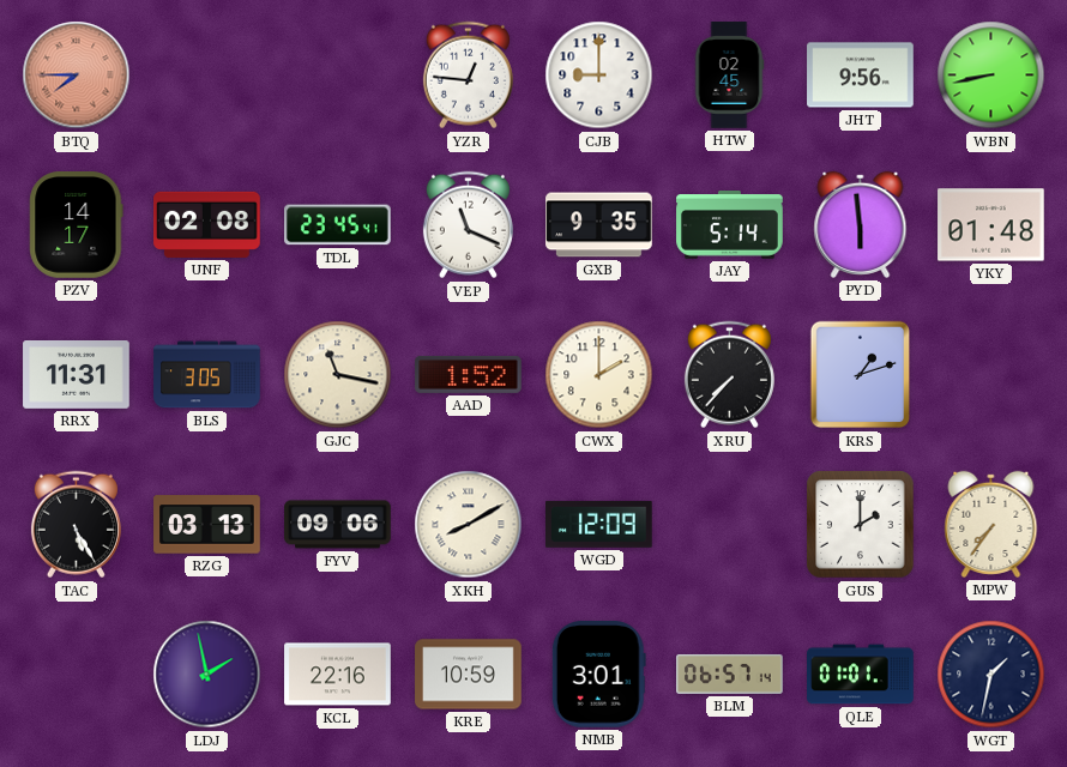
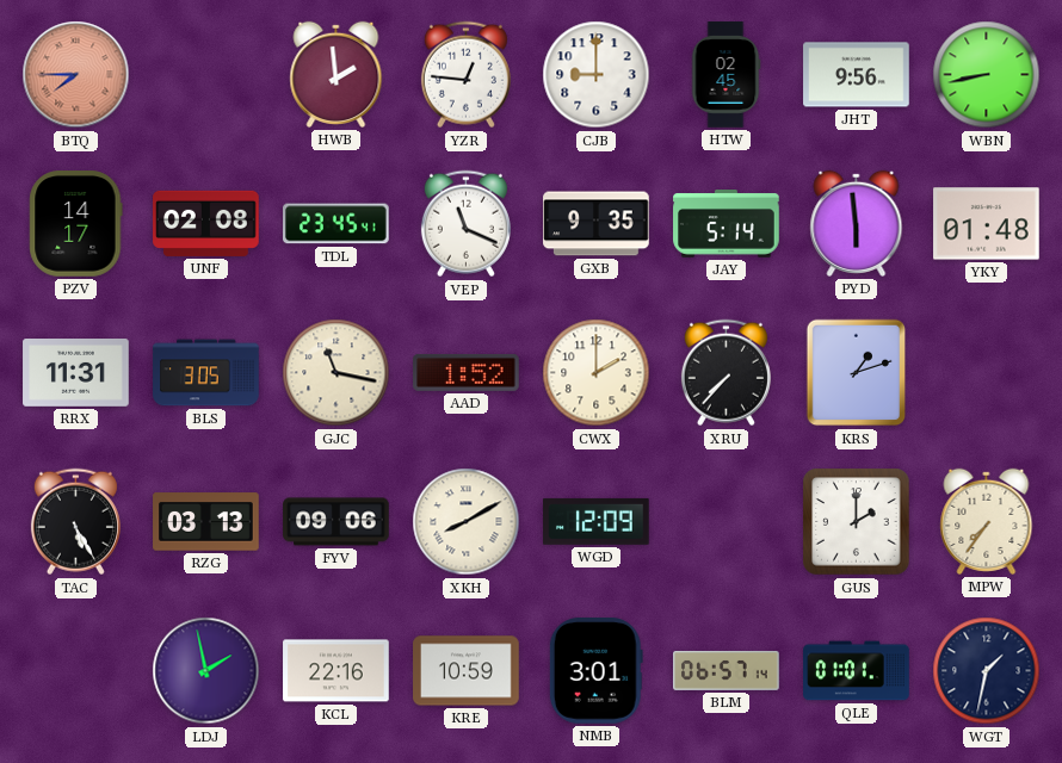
HWB: none -> 1:59 (336, 74)
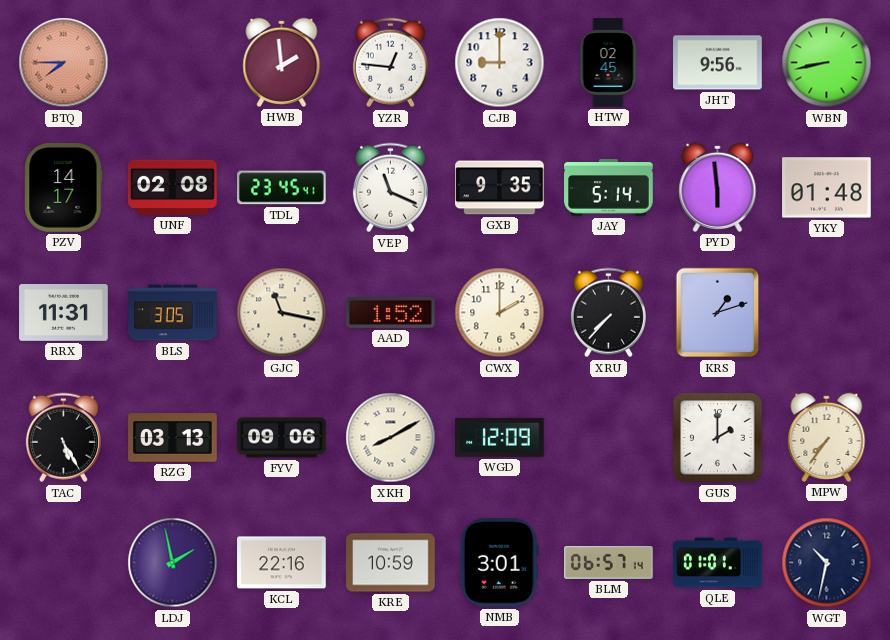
WGT: 1:32 -> 10:32 (827, 563)
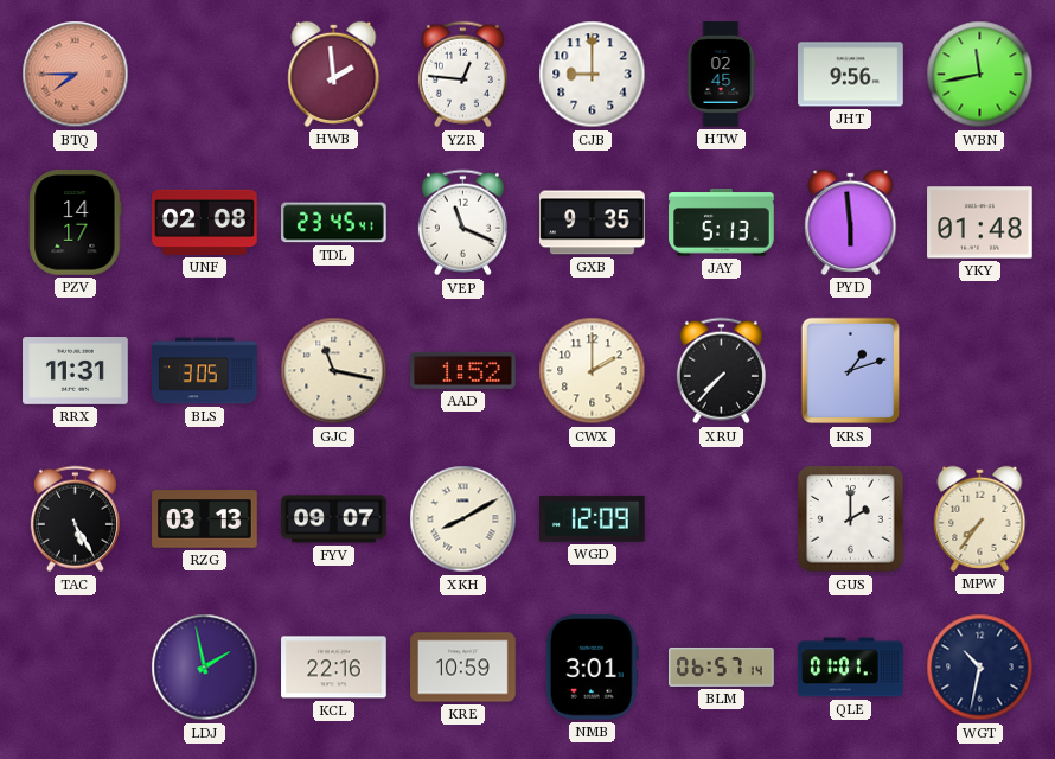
WBN: 8:43 -> 11:43 (980, 75)
JAY: 5:14 -> 5:13 (722, 223)
FYV: 09:06 -> 09:07 (334, 519)
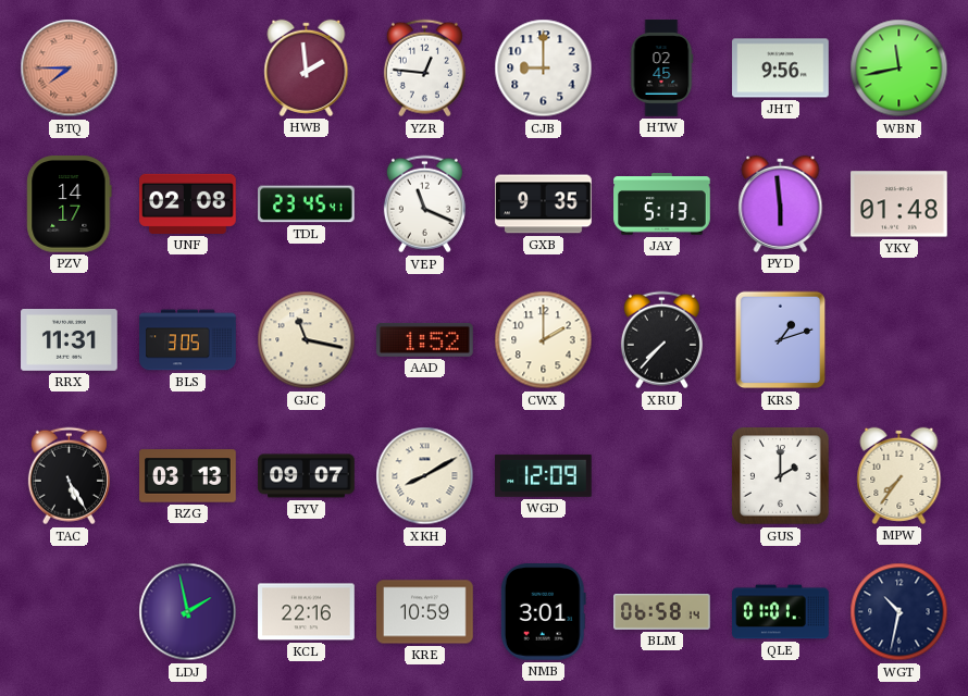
BLM: 06:57 -> 06:58 (662, 611)
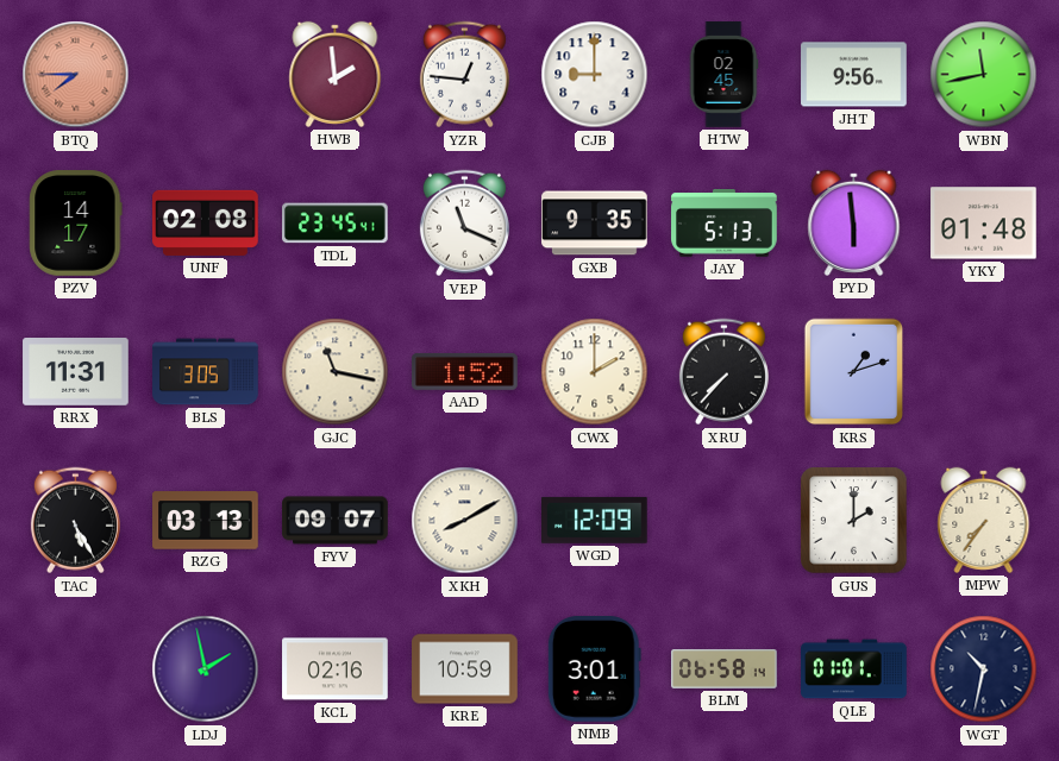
KCL: 22:16 -> 02:16 (336, 669)
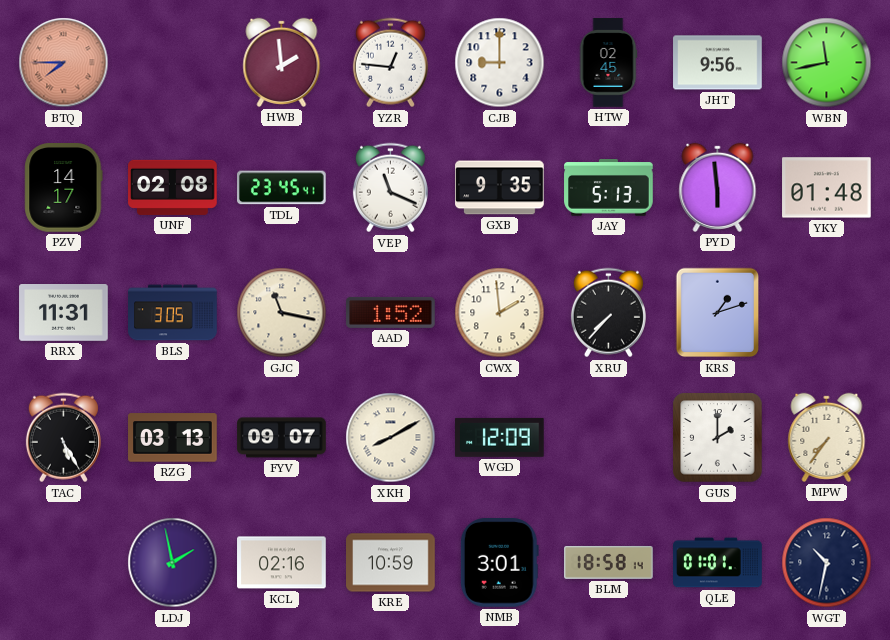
CWX: 2:00 -> 1:59 (500, 313)
BLM: 06:58 -> 18:58 (609, 562)
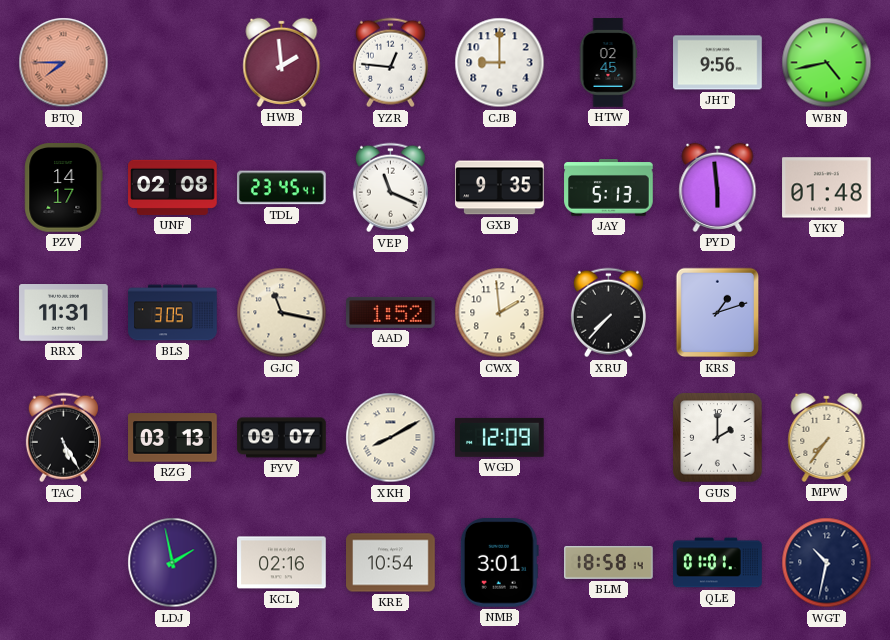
WBN: 11:43 -> 4:43 (827, 63)
KRE: 10:59 -> 10:54 (391, 563)
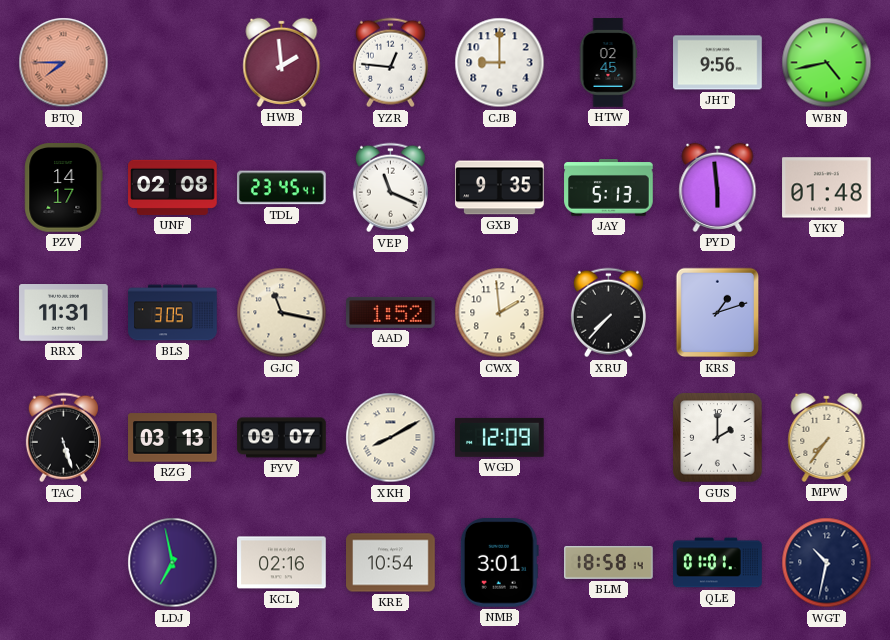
TAC: 5:25 -> 5:27 (63, 438)
LDJ: 1:58 -> 6:58 (173, 563)
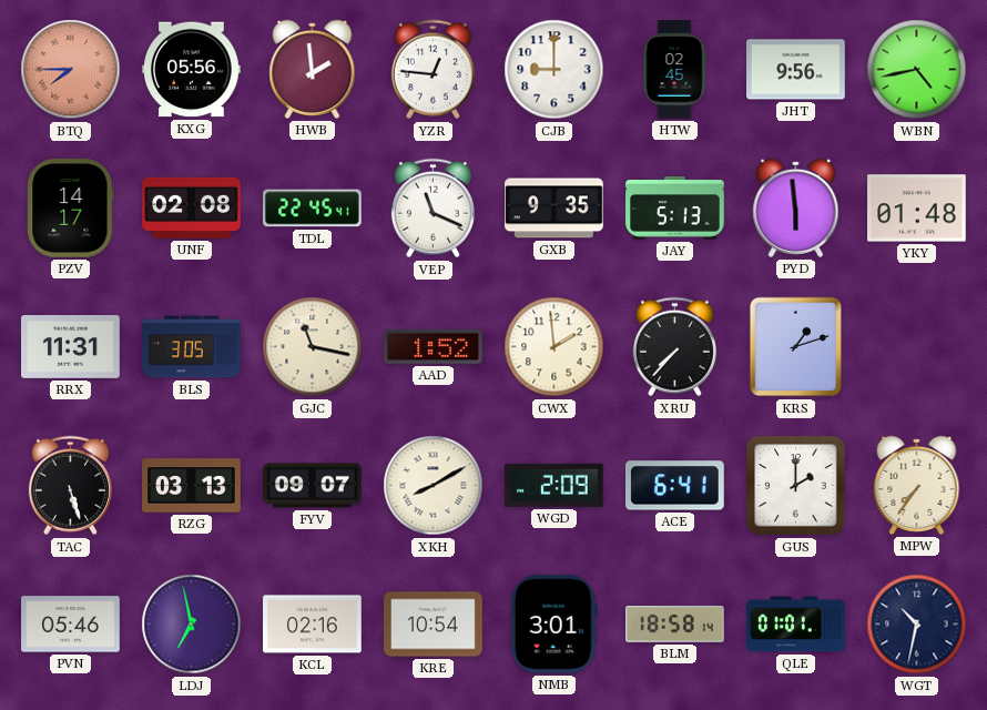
KXG: none -> 05:56 (192, 70)
TDL: 23:45 -> 22:45 (313, 209)
WGD: 12:09 -> 2:09 (554, 485)
ACE: none -> 6:41 (675, 486)
PVN: none -> 05:46 (71, 625)
